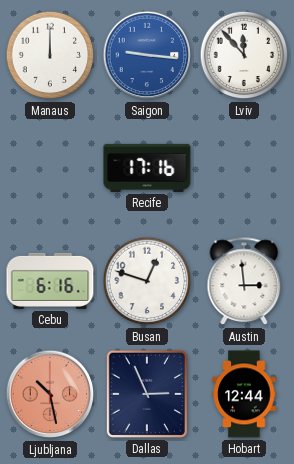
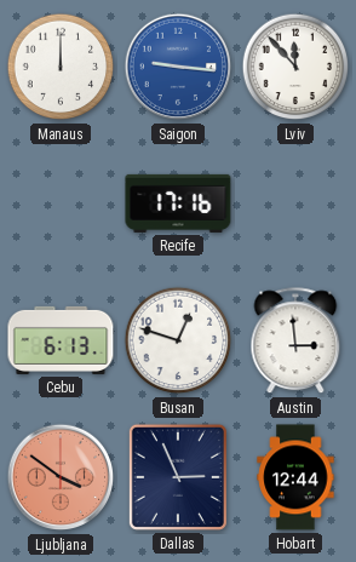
Cebu: 6:16 -> 6:13 (61, 340)
Ljubljana: 10:28 -> 3:51 (61, 477)
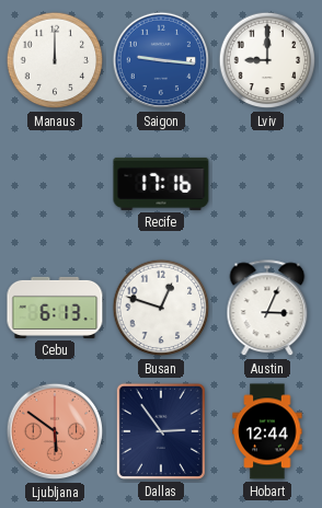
Lviv: 11:53 -> 9:00 (267, 60)
Austin: 2:59 -> 3:04 (267, 309)
Ljubljana: 3:51 -> 5:51 (55, 431)
Dallas: 2:56 -> 2:54 (161, 431)
